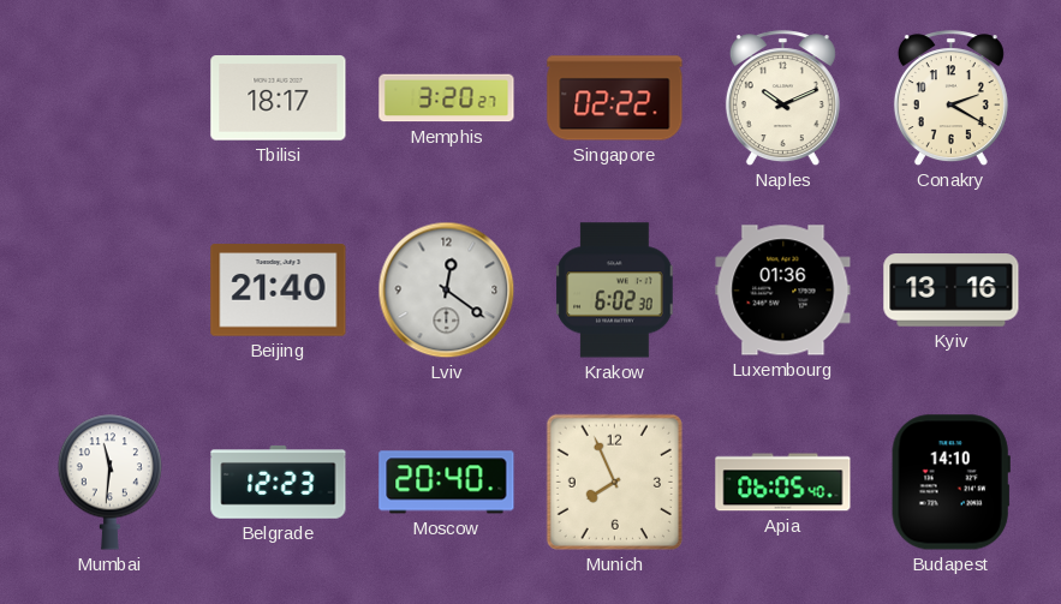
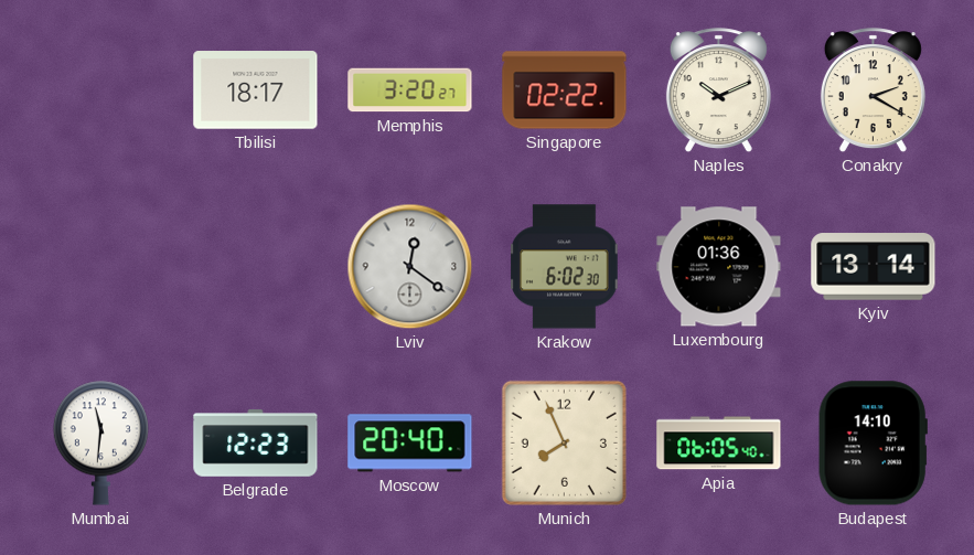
Beijing: 21:40 -> none (279, 291)
Kyiv: 13:16 -> 13:14 (874, 267)
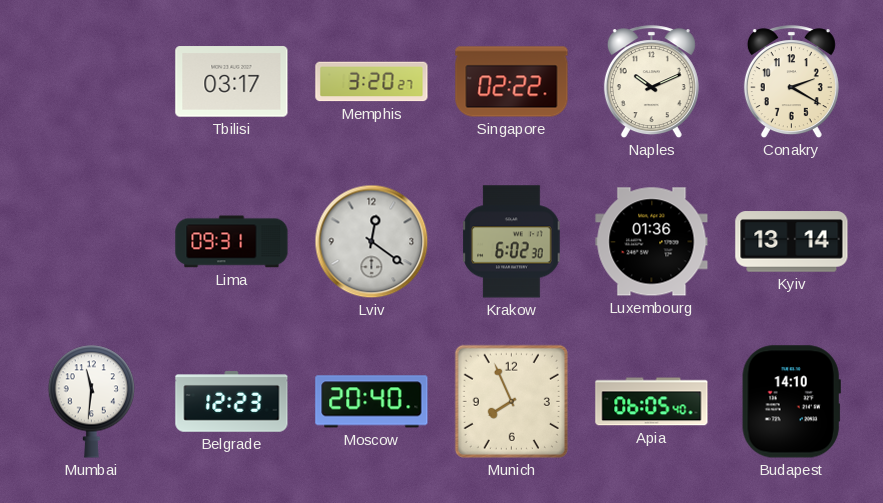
Tbilisi: 18:17 -> 03:17 (232, 82)
Lima: none -> 09:31 (232, 242)
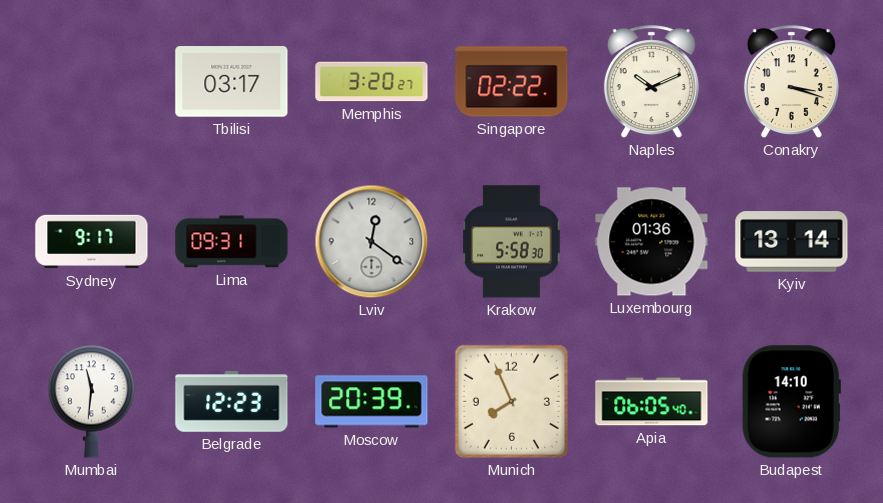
Conakry: 2:20 -> 3:18 (791, 82)
Sydney: none -> 9:17 (92, 242)
Krakow: 6:02 -> 5:58 (512, 242)
Moscow: 20:40 -> 20:39 (372, 402)
